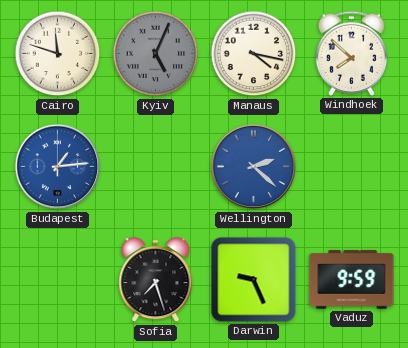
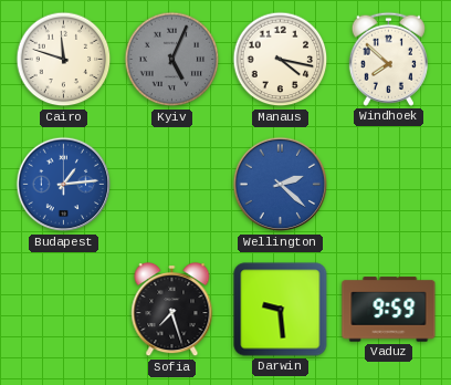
Darwin: 9:26 -> 9:29 (281, 310)
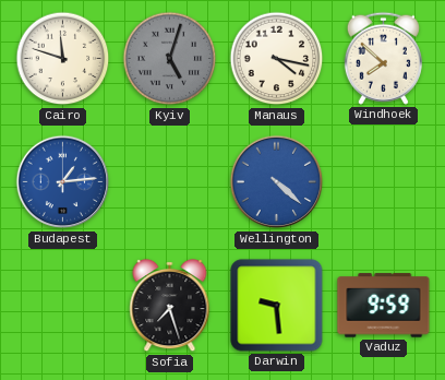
Kyiv: 5:04 -> 5:03 (170, 59)
Wellington: 2:22 -> 4:22 (277, 182)
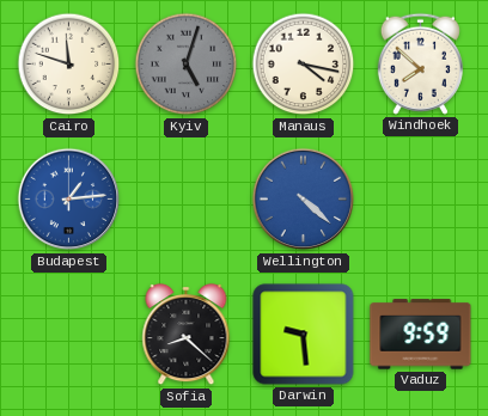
Sofia: 7:27 -> 8:22 (187, 336)
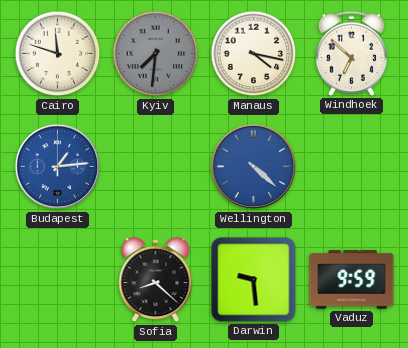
Kyiv: 5:03 -> 7:31 (156, 54)
Windhoek: 7:52 -> 6:52 (351, 53)
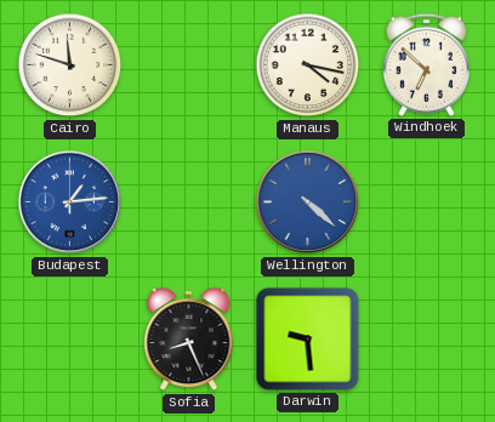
Kyiv: 7:31 -> none (156, 54)
Sofia: 8:22 -> 8:26 (189, 341)
Vaduz: 9:59 -> none (352, 280)
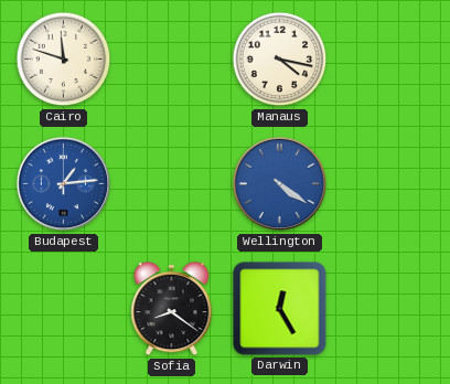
Windhoek: 6:52 -> none (426, 64)
Wellington: 4:22 -> 4:21 (280, 184)
Sofia: 8:26 -> 8:21 (172, 310)
Darwin: 9:29 -> 12:25 (280, 309)
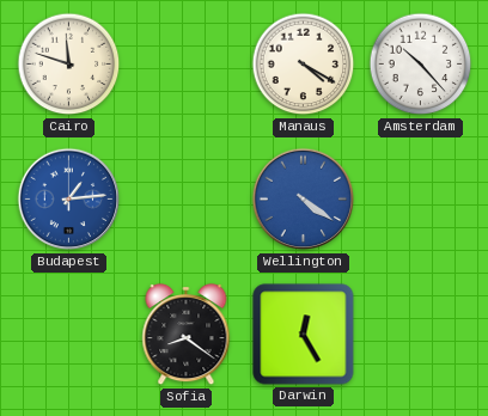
Manaus: 4:17 -> 4:20 (304, 65)
Amsterdam: none -> 10:23 (421, 65)
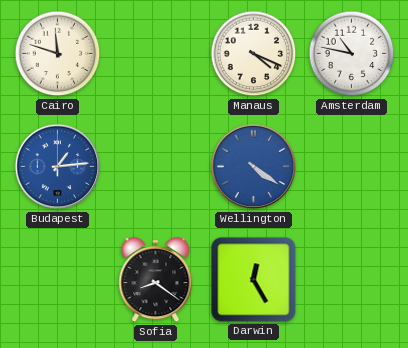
Manaus: 4:20 -> 4:19 (254, 54)
Amsterdam: 10:23 -> 10:47 (352, 54)
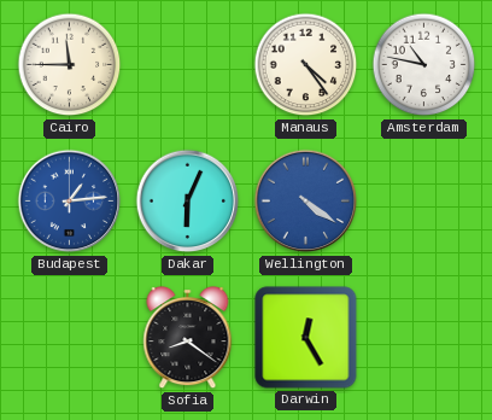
Cairo: 11:48 -> 11:45 (70, 65)
Manaus: 4:19 -> 4:24 (306, 65)
Dakar: none -> 6:04 (188, 202)
